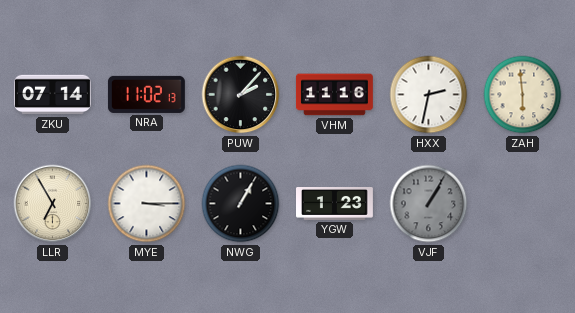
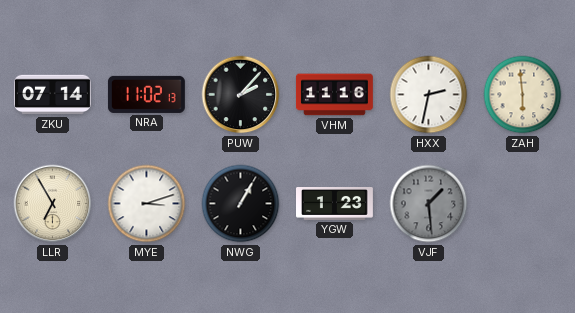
MYE: 3:15 -> 3:12 (147, 204)
VJF: 1:05 -> 1:29 (429, 204)
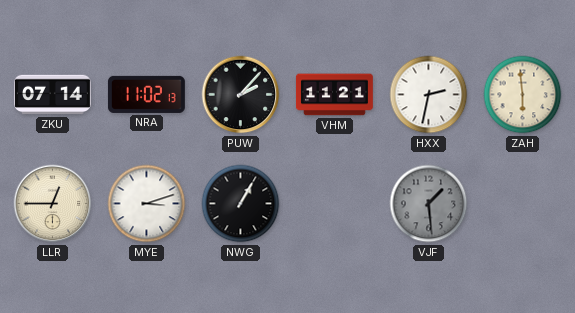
VHM: 11:16 -> 11:21 (334, 95)
LLR: 6:55 -> 12:45 (53, 204)
YGW: 1:23 -> none (335, 204)
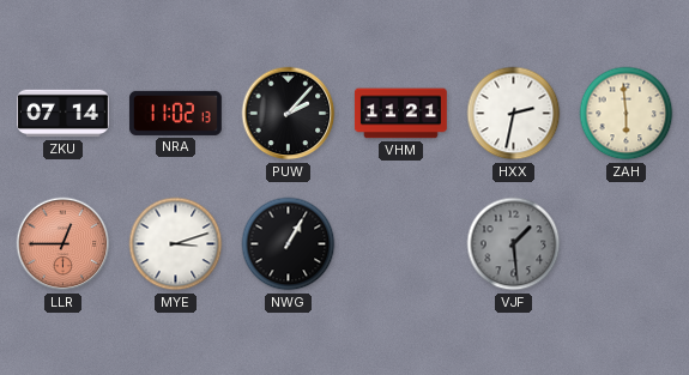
LLR dial: cream -> salmon (64, 244)
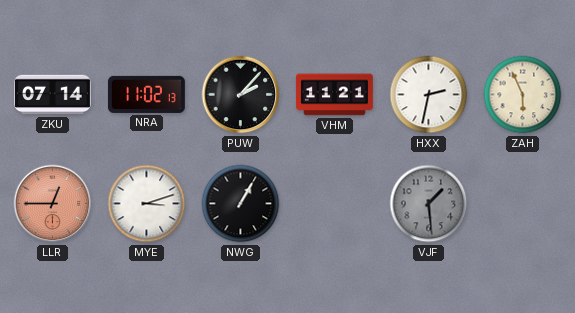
ZAH: 5:59 -> 5:56 (523, 95)
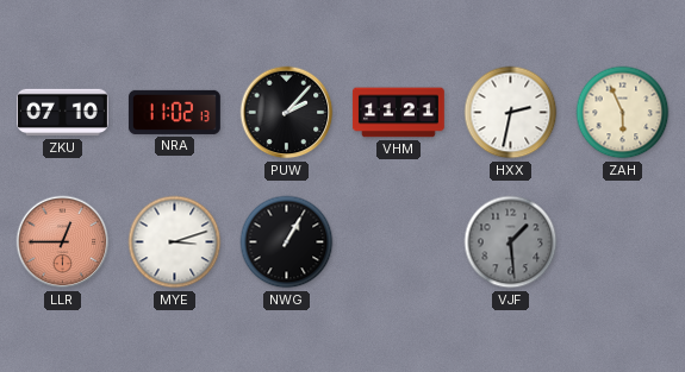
ZKU: 07:14 -> 07:10 (63, 113)
